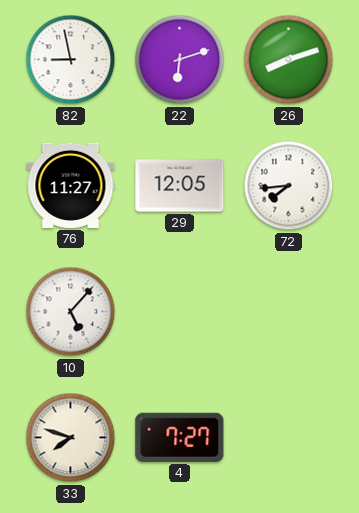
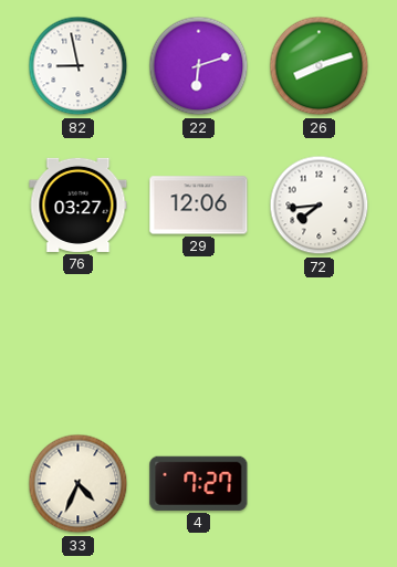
76: 11:27 -> 03:27 (79, 204)
29: 12:05 -> 12:06 (199, 206)
10: 5:07 -> none (71, 312)
33: 7:48 -> 4:34 (79, 484)
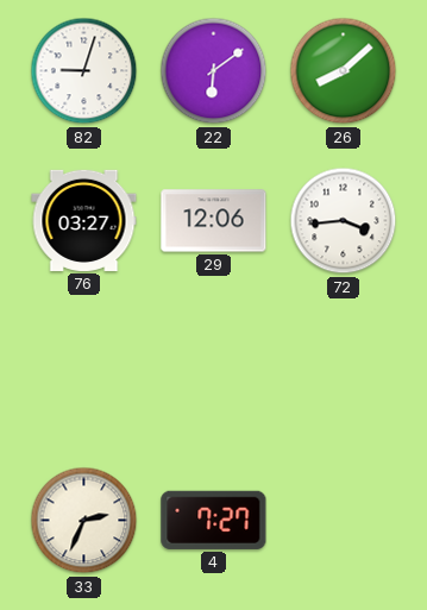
82: 8:58 -> 9:03 (84, 71)
22: 6:12 -> 6:09 (214, 71)
26: 8:12 -> 8:08 (344, 71)
72: 7:44 -> 3:44 (344, 221)
33: 4:34 -> 2:34 (84, 521)
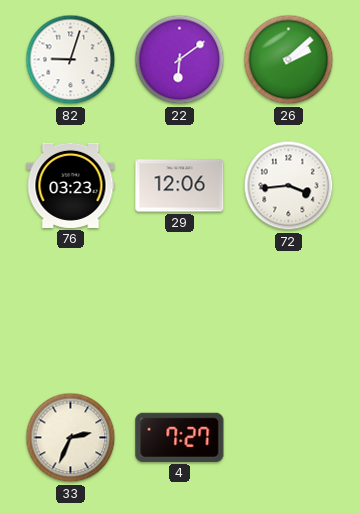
26: 8:08 -> 2:08 (289, 60)
76: 03:27 -> 03:23 (71, 185)
